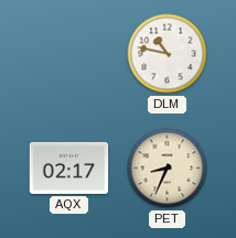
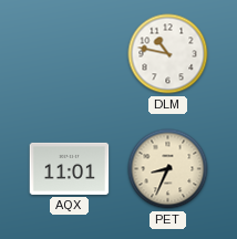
AQX: 02:17 -> 11:01 (70, 168)
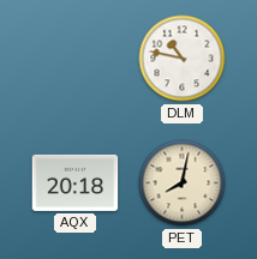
AQX: 11:01 -> 20:18 (76, 182)
PET: 8:34 -> 8:02 (183, 183)
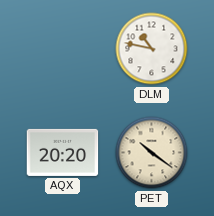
AQX: 20:18 -> 20:20 (63, 152)
PET: 8:02 -> 10:21 (152, 153)
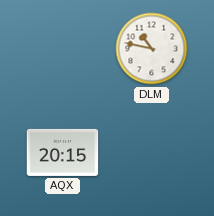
AQX: 20:20 -> 20:15 (63, 152)
PET: 10:21 -> none (152, 153)
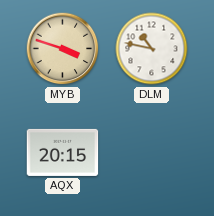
MYB: none -> 3:48 (63, 49)
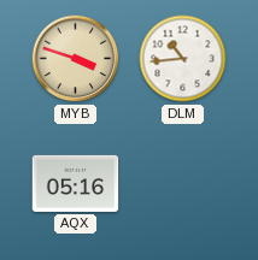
DLM: 10:47 -> 10:44 (183, 59)
AQX: 20:15 -> 05:16 (76, 183)
